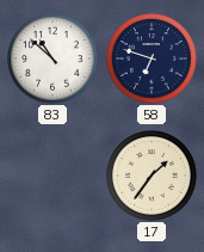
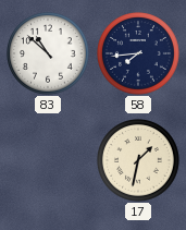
58: 6:48 -> 7:44 (139, 55)
17: 1:36 -> 1:32 (139, 161)
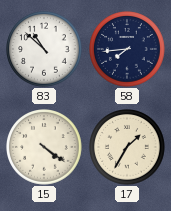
15: none -> 4:21 (45, 148)
17: 1:32 -> 1:35 (128, 148)
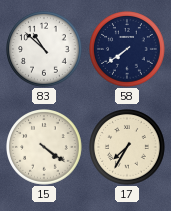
58: 7:44 -> 7:39 (128, 50)
17: 1:35 -> 7:35 (128, 148)
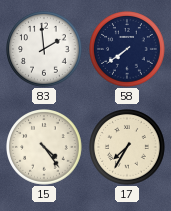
83: 10:52 -> 1:59 (45, 50)
15: 4:21 -> 4:24 (45, 148)
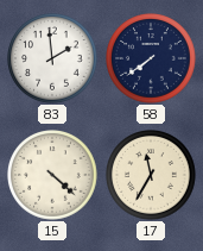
15: 4:24 -> 4:22 (53, 176)
17: 7:35 -> 11:35 (152, 176)
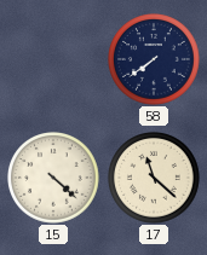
83: 1:59 -> none (53, 59)
17: 11:35 -> 11:22 (155, 179)
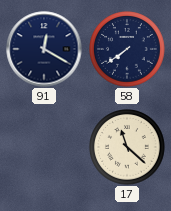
91: none -> 12:20 (44, 49)
15: 4:22 -> none (54, 179)
